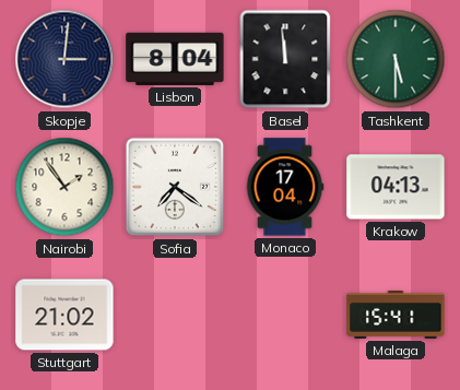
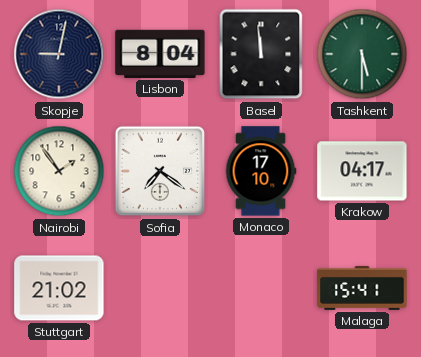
Skopje: 3:01 -> 9:02 (59, 54)
Monaco: 17:04 -> 17:10 (261, 171)
Krakow: 04:13 -> 04:17 (362, 171)
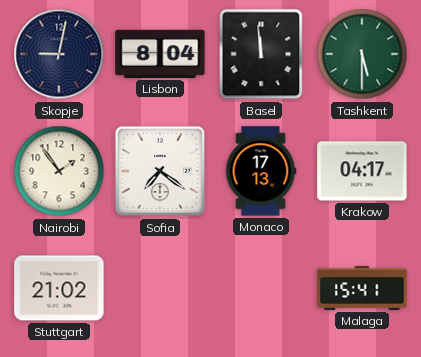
Monaco: 17:10 -> 17:13 (261, 171)
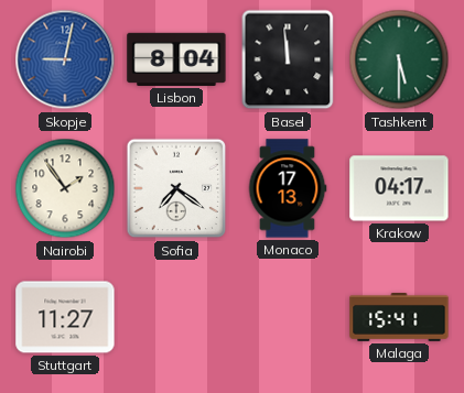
Skopje dial: navy -> blue (65, 59)
Stuttgart: 21:02 -> 11:27 (65, 317)
